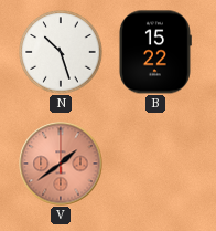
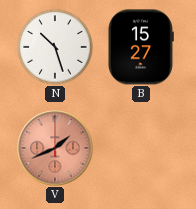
B: 15:22 -> 15:27 (140, 47)
V: 1:39 -> 1:41 (55, 148)
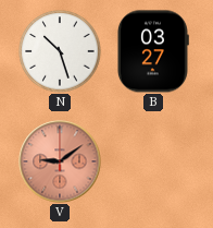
B: 15:27 -> 03:27 (152, 51)
V: 1:41 -> 9:09 (60, 161)
